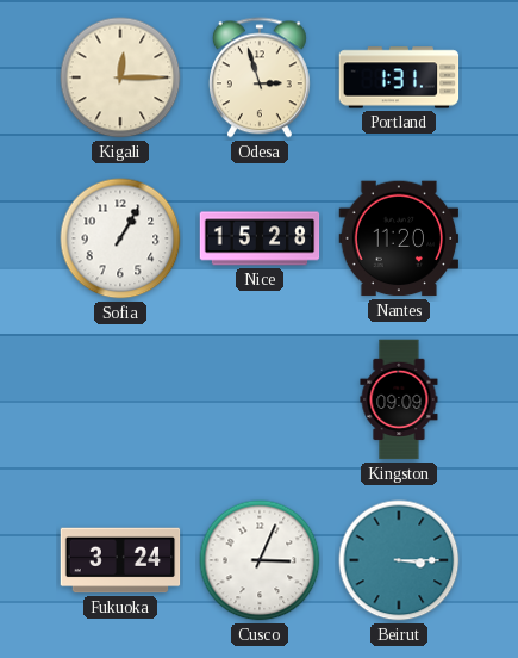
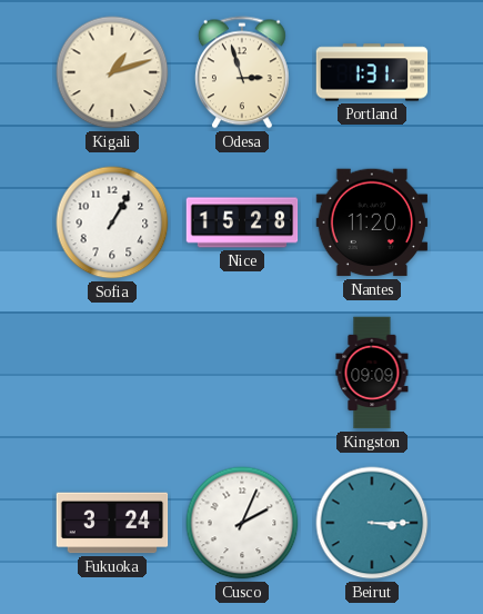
Kigali: 12:15 -> 1:12 (112, 72)
Cusco: 3:04 -> 2:04 (242, 523)
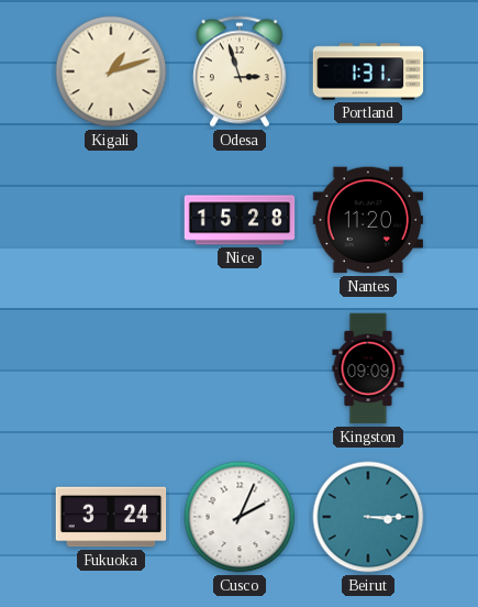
Sofia: 1:05 -> none (112, 222)
